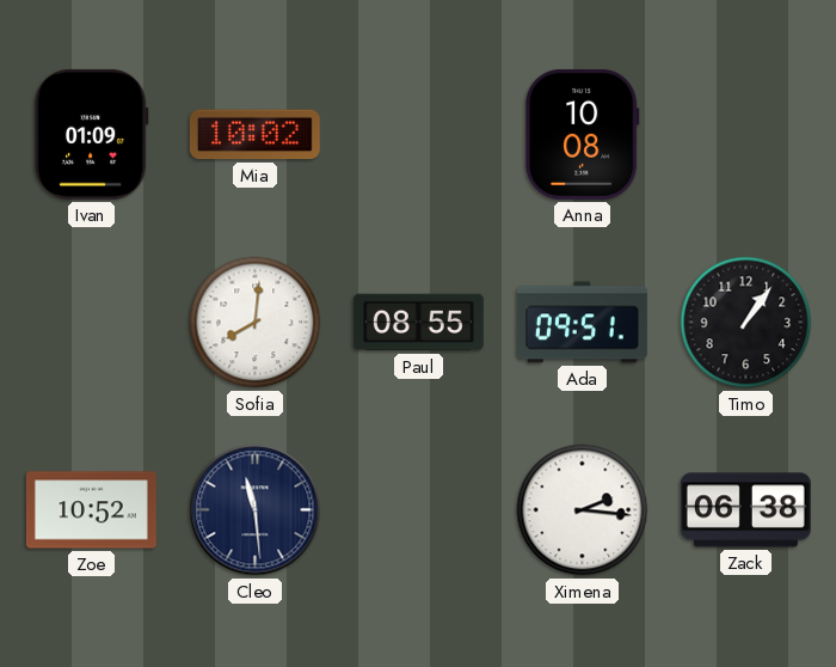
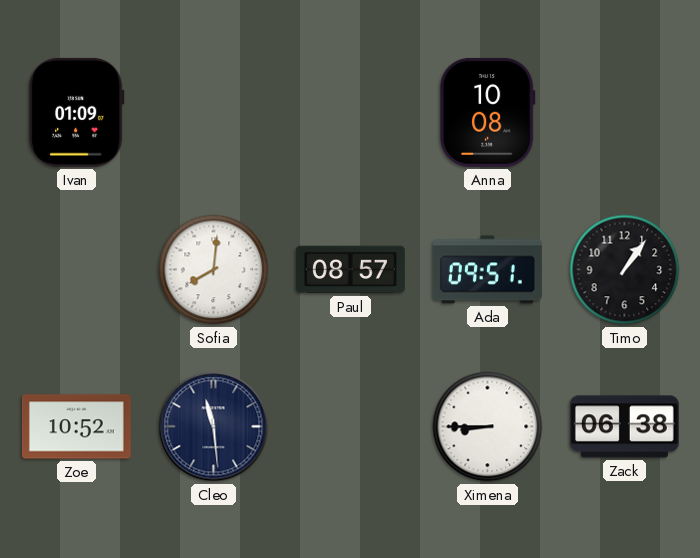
Mia: 10:02 -> none (254, 135)
Paul: 08:55 -> 08:57 (350, 270)
Ximena: 2:16 -> 8:45 (488, 427)
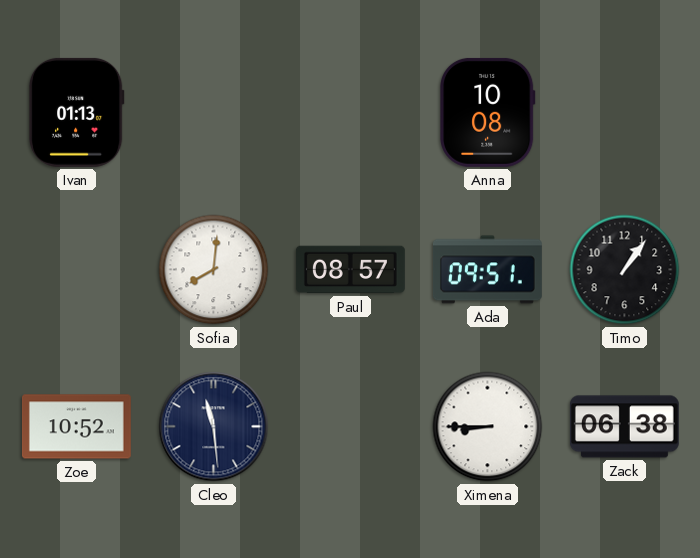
Ivan: 01:09 -> 01:13 (76, 112)
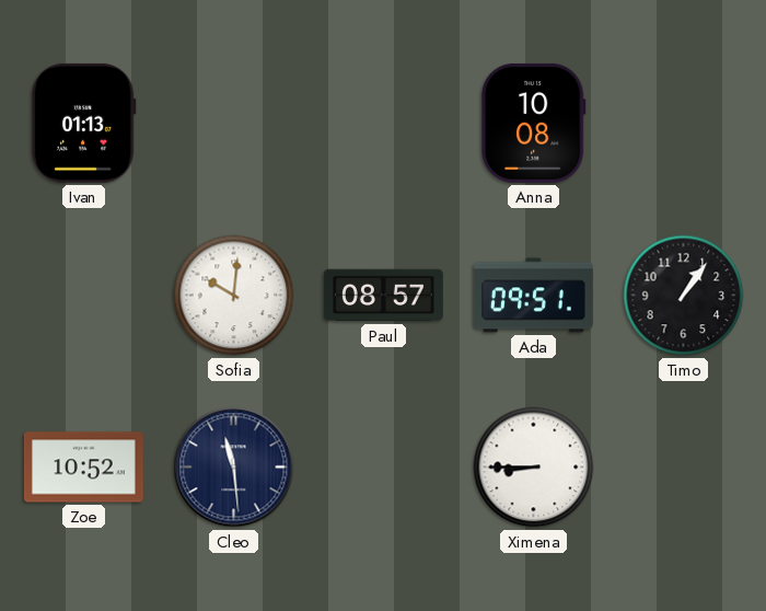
Sofia: 8:01 -> 10:01 (234, 296)
Zack: 06:38 -> none (624, 427)
